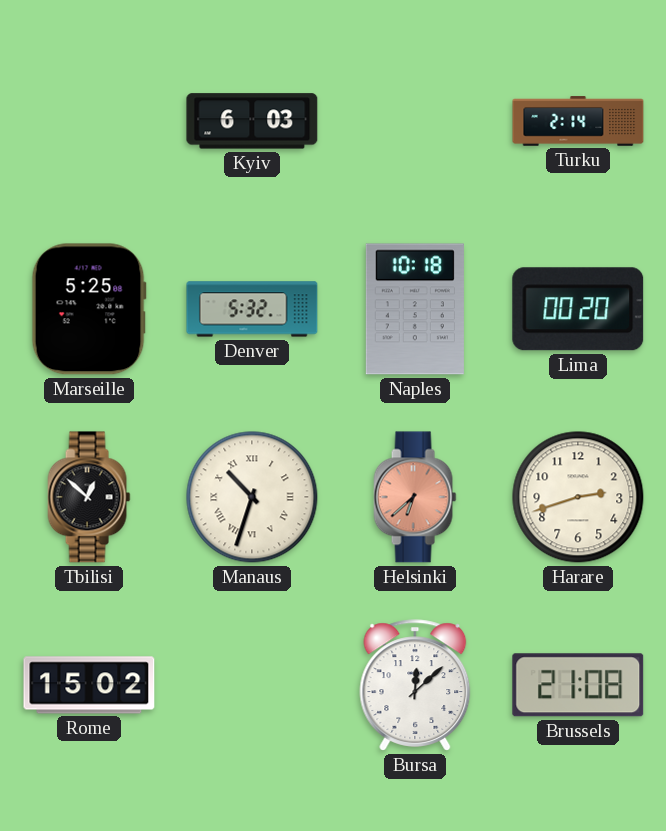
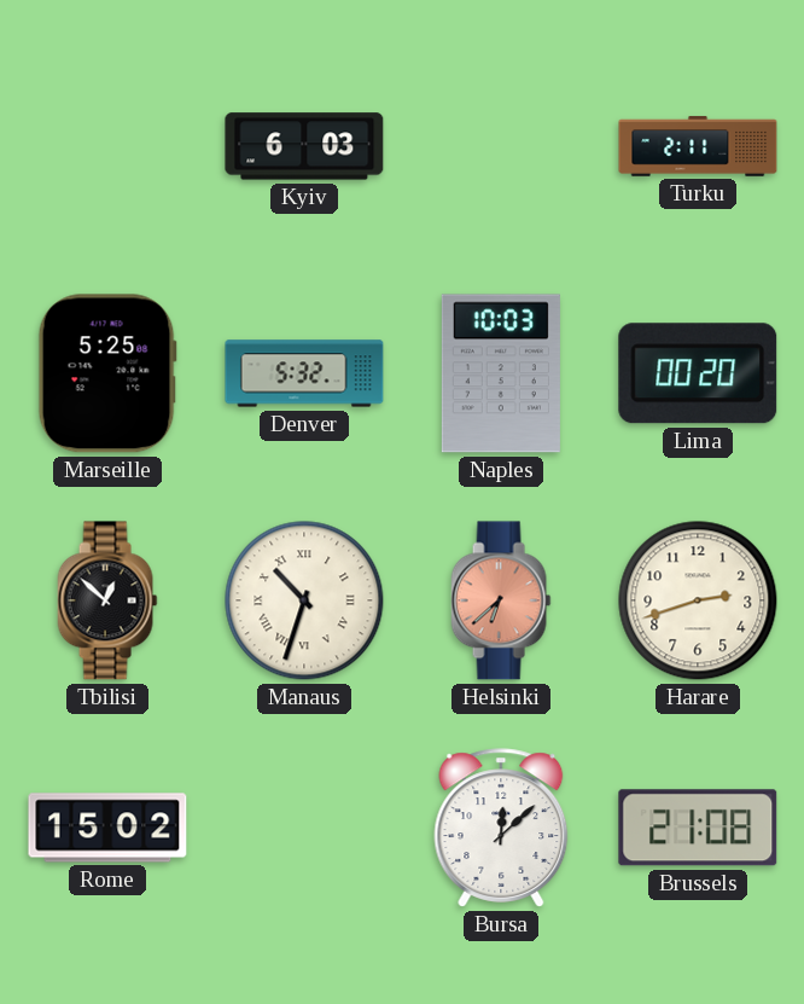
Turku: 2:14 -> 2:11 (698, 146)
Naples: 10:18 -> 10:03 (501, 373)
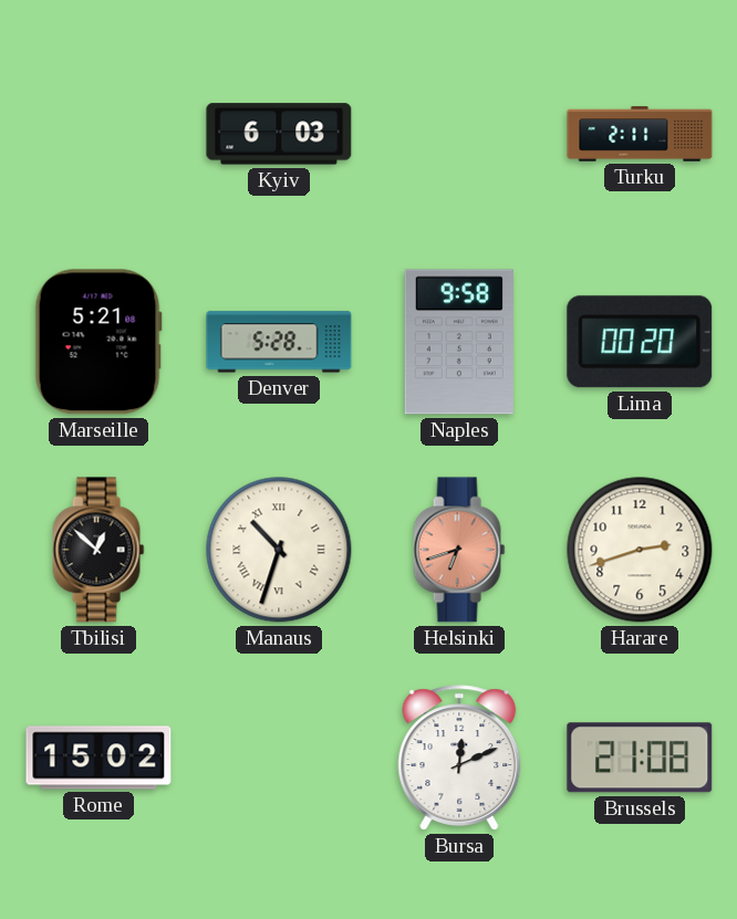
Marseille: 5:25 -> 5:21 (98, 342)
Denver: 5:32 -> 5:28 (279, 342)
Naples: 10:03 -> 9:58 (459, 342)
Helsinki: 6:38 -> 6:42 (459, 550)
Bursa: 12:08 -> 12:11 (459, 758)
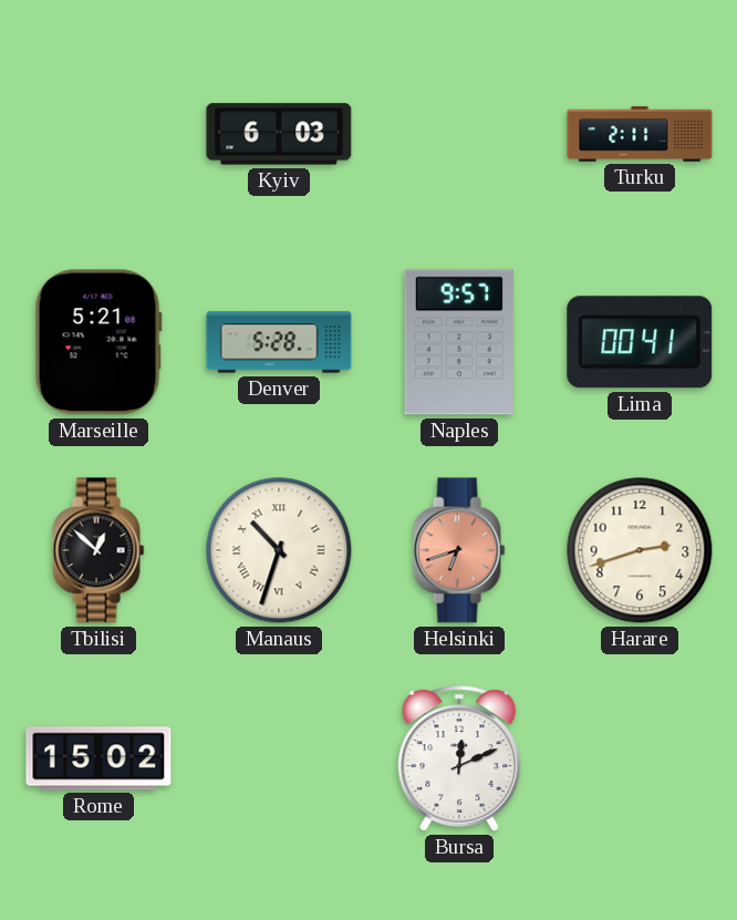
Naples: 9:58 -> 9:57 (459, 342)
Lima: 00:20 -> 00:41 (640, 342)
Brussels: 21:08 -> none (640, 758)
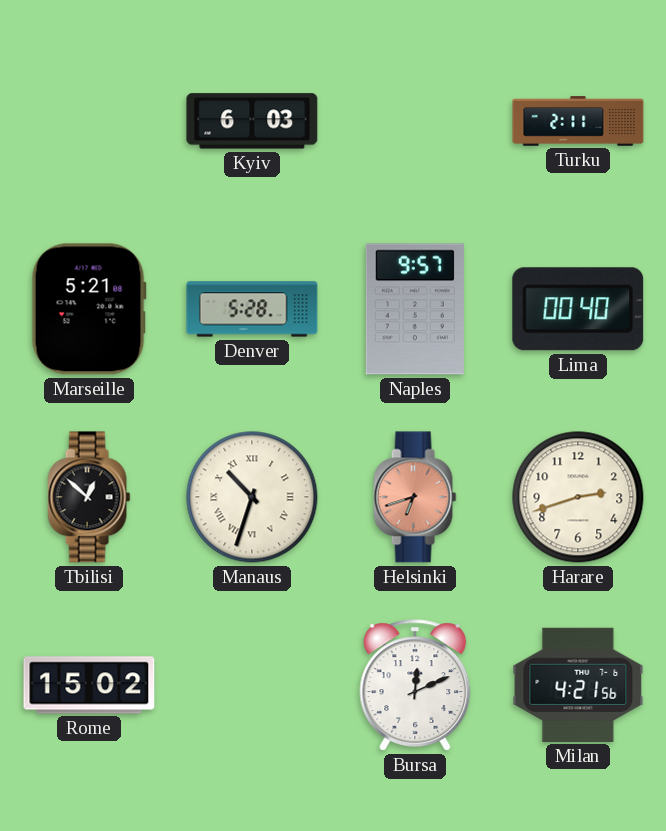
Lima: 00:41 -> 00:40 (578, 309)
Milan: none -> 4:21 (578, 685)
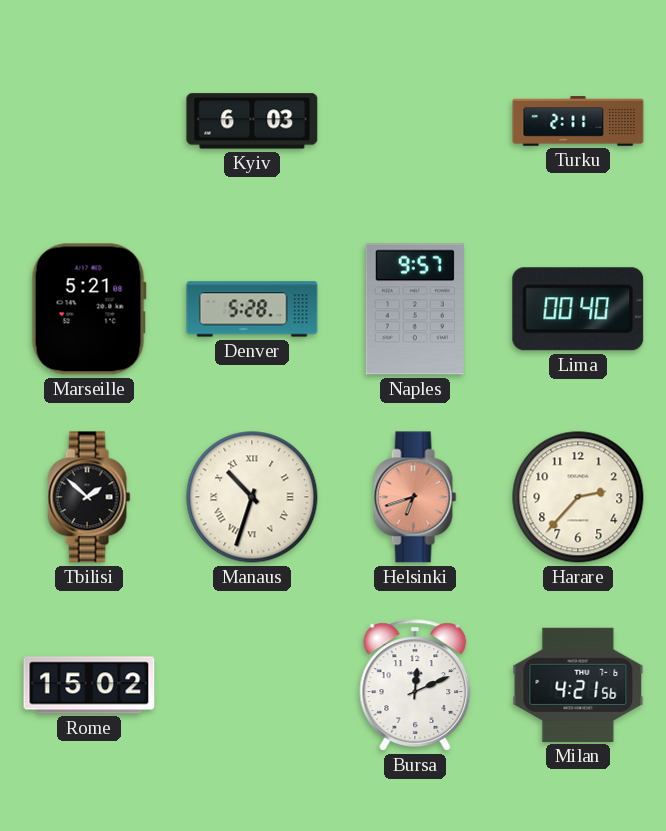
Tbilisi: 12:52 -> 1:52 (89, 497)
Harare: 2:42 -> 2:37 (578, 497)
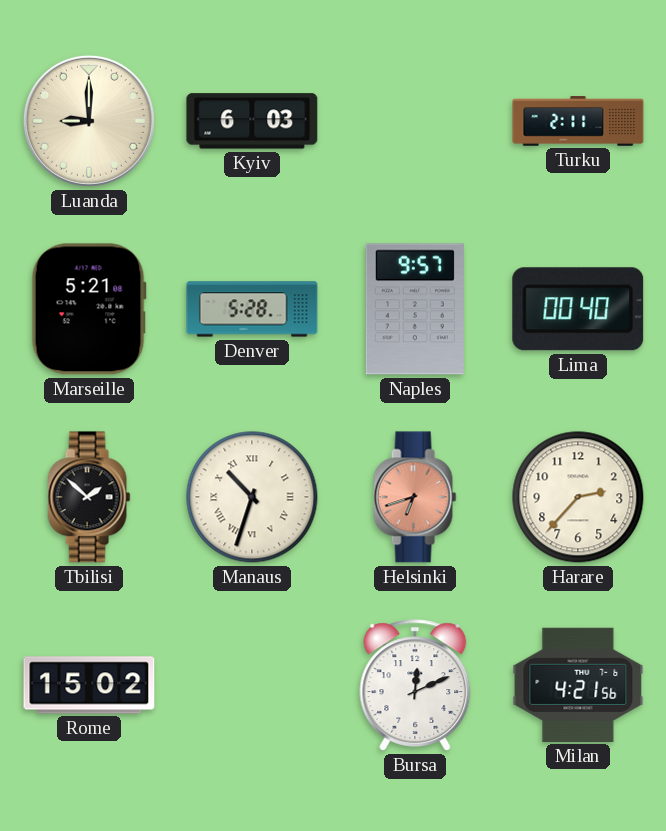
Luanda: none -> 9:00 (89, 121)
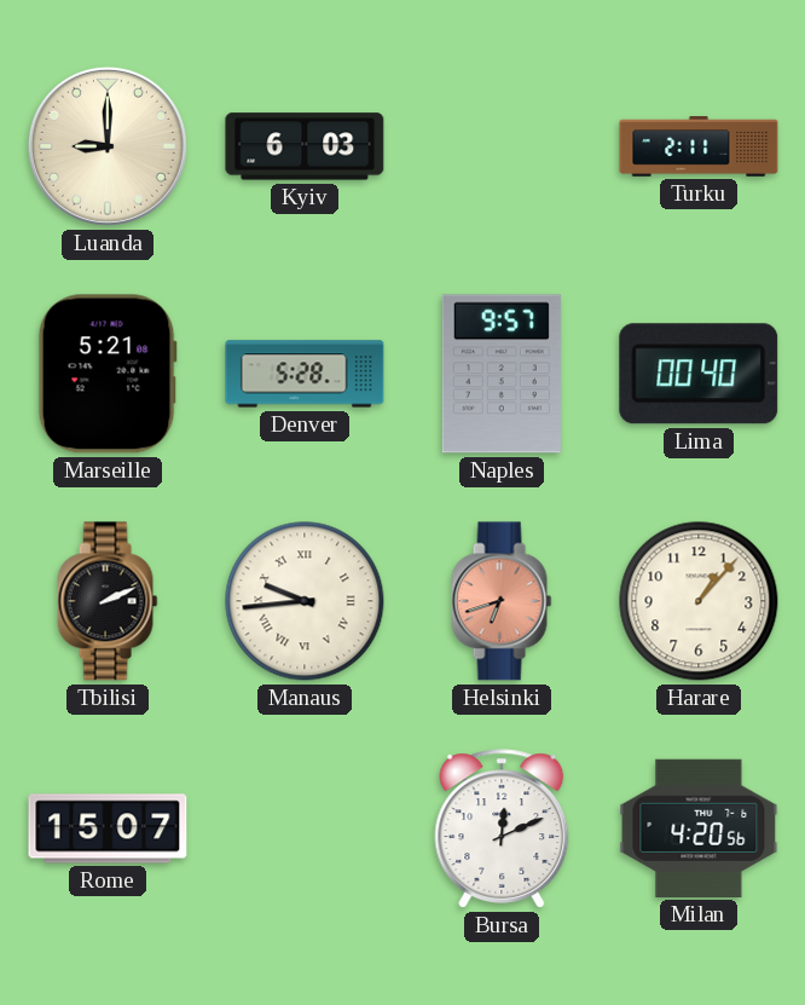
Tbilisi: 1:52 -> 2:11 (108, 601)
Manaus: 10:33 -> 9:44 (305, 601)
Harare: 2:37 -> 1:07 (699, 601)
Rome: 15:02 -> 15:07 (108, 828)
Milan: 4:21 -> 4:20 (699, 828)
